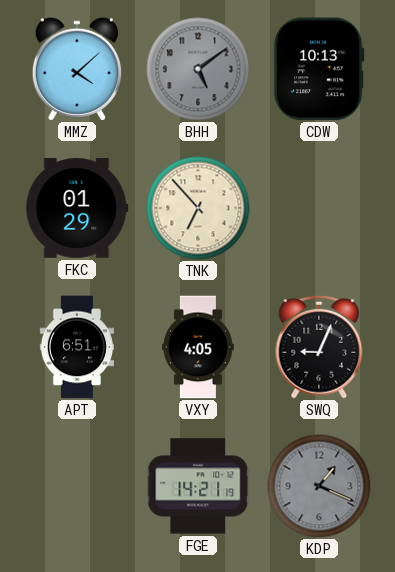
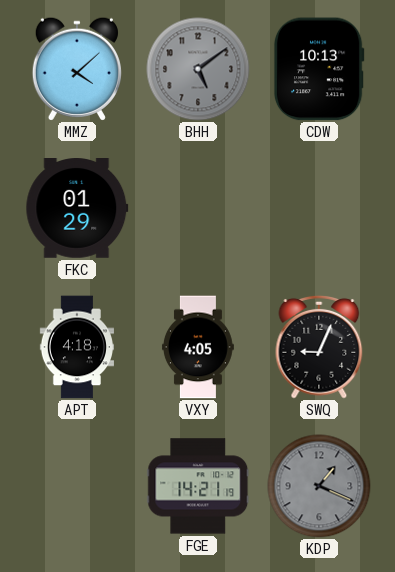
TNK: 6:53 -> none (198, 208)
APT: 6:51 -> 4:18 (76, 347)
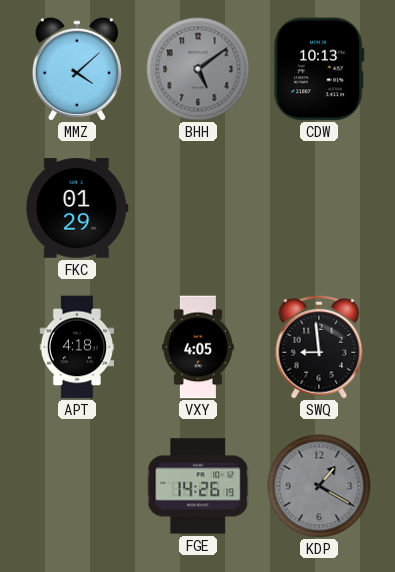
SWQ: 9:04 -> 8:59 (319, 347)
FGE: 14:21 -> 14:26 (198, 486)
KDP: 1:19 -> 1:20 (319, 486)
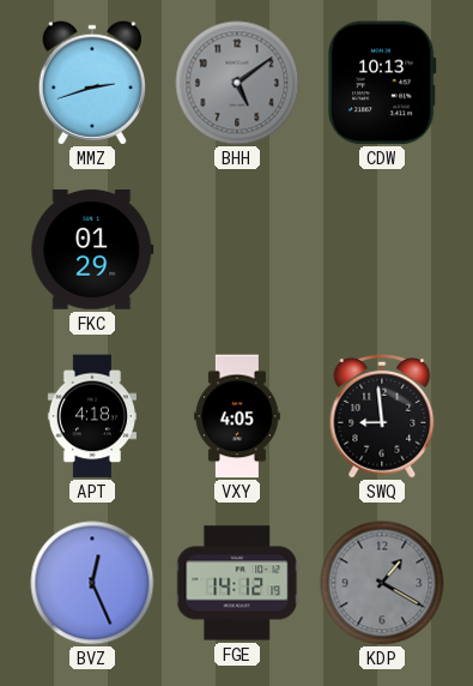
MMZ: 4:08 -> 2:42 (92, 83)
BVZ: none -> 12:26 (92, 583)
FGE: 14:26 -> 14:12 (237, 583)
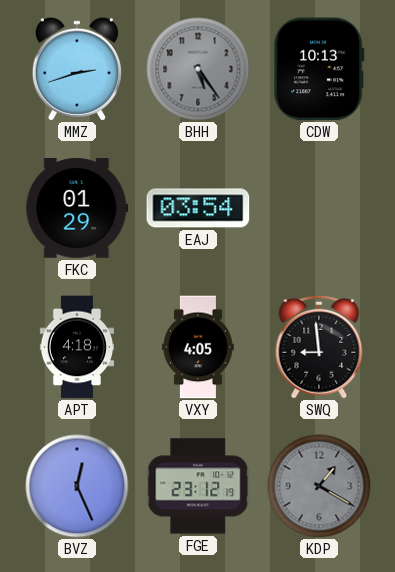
BHH: 5:09 -> 5:24 (198, 69)
EAJ: none -> 03:54 (198, 208)
FGE: 14:12 -> 23:12 (198, 486)
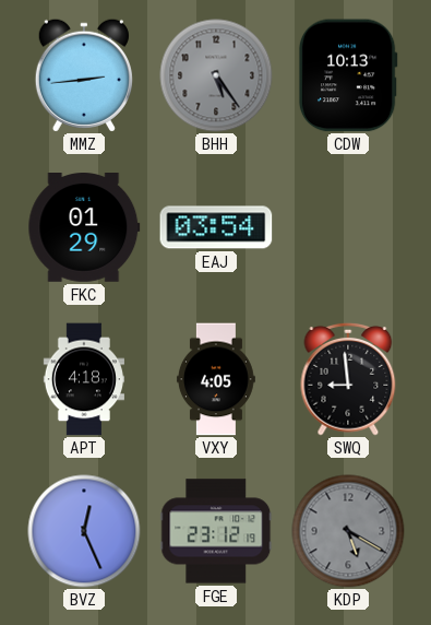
MMZ: 2:42 -> 2:44 (84, 75)
KDP: 1:20 -> 5:20 (348, 531)
